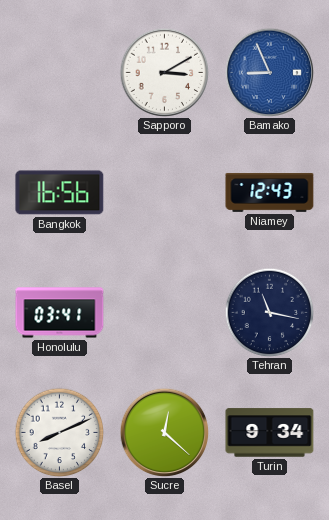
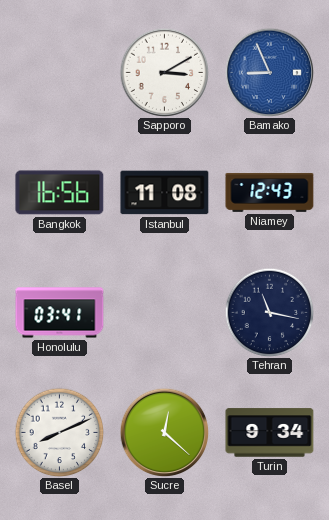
Istanbul: none -> 11:08 (165, 193)
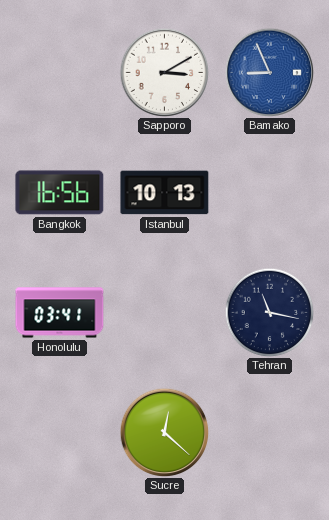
Istanbul: 11:08 -> 10:13 (165, 193)
Niamey: 12:43 -> none (270, 193)
Basel: 8:11 -> none (59, 432)
Turin: 9:34 -> none (270, 433)
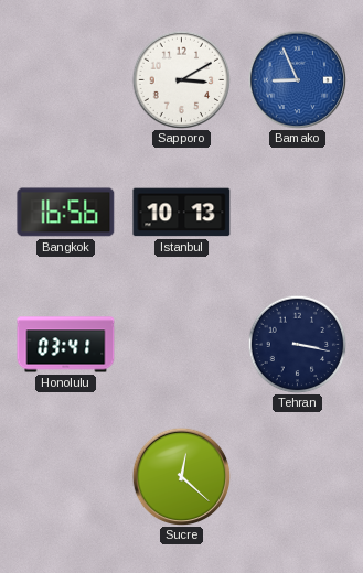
Tehran: 11:17 -> 3:17 (297, 344)
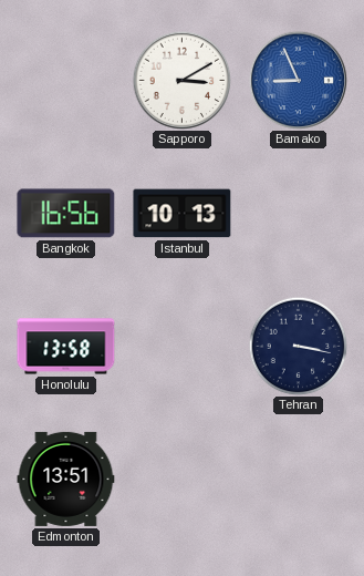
Honolulu: 03:41 -> 13:58 (66, 347)
Edmonton: none -> 13:51 (66, 479)
Sucre: 12:22 -> none (181, 476)
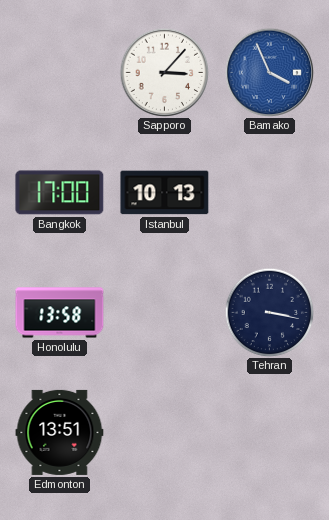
Sapporo: 3:10 -> 3:07 (164, 72)
Bamako: 8:56 -> 3:56 (269, 72)
Bangkok: 16:56 -> 17:00 (60, 193)
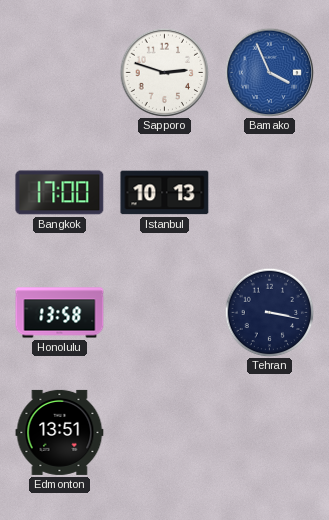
Sapporo: 3:07 -> 2:48 (164, 72)
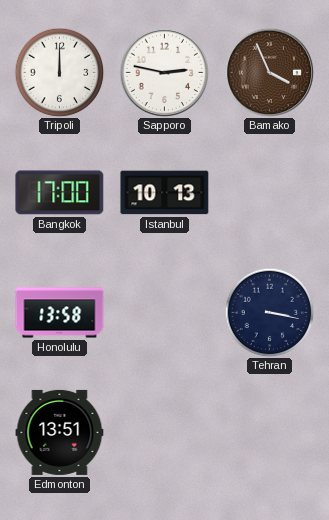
Tripoli: none -> 12:00 (59, 72)
Sapporo: 2:48 -> 2:47 (164, 72)
Bamako dial: blue -> brown (269, 72)
